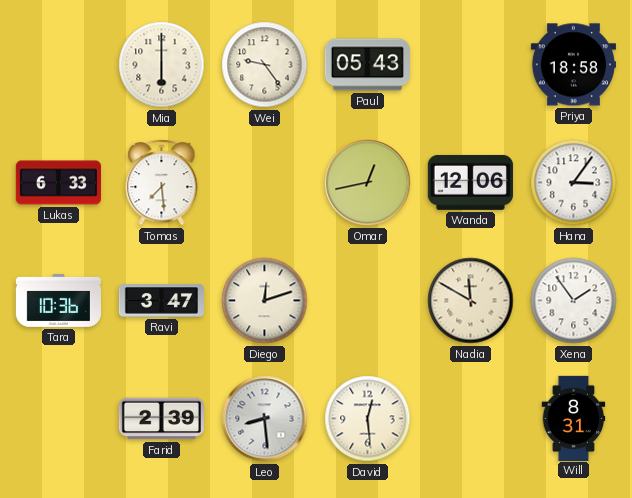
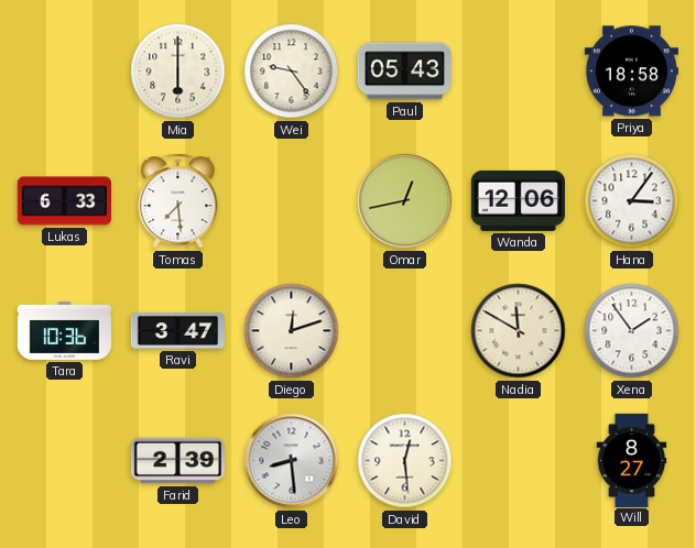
Will: 8:31 -> 8:27 (632, 460)
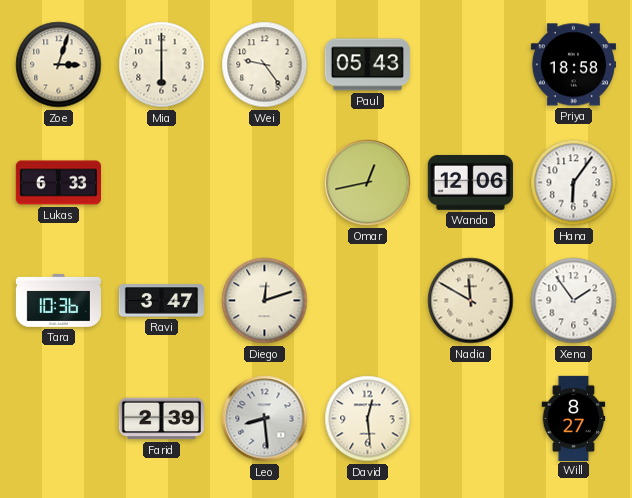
Zoe: none -> 3:03 (59, 65)
Tomas: 7:29 -> none (178, 201)
Hana: 3:06 -> 6:06 (574, 183)
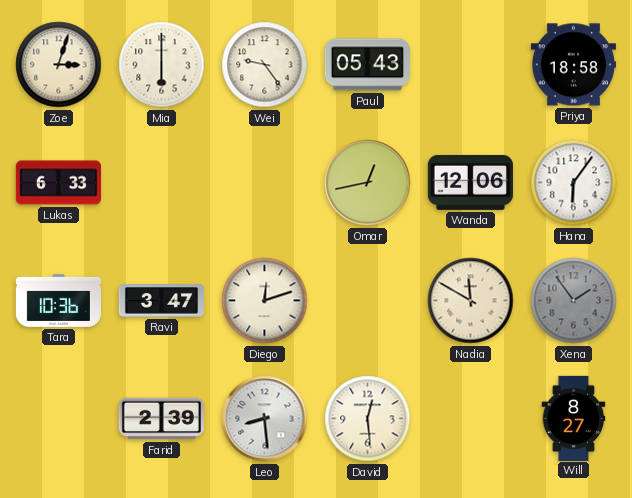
Xena dial: white -> grey (574, 301)
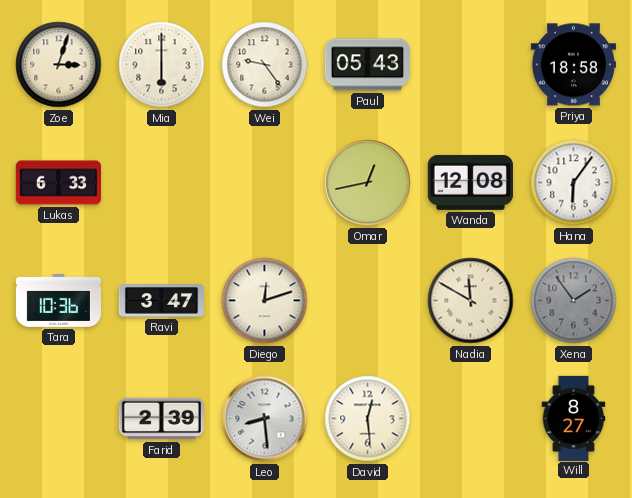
Wanda: 12:06 -> 12:08 (470, 182)
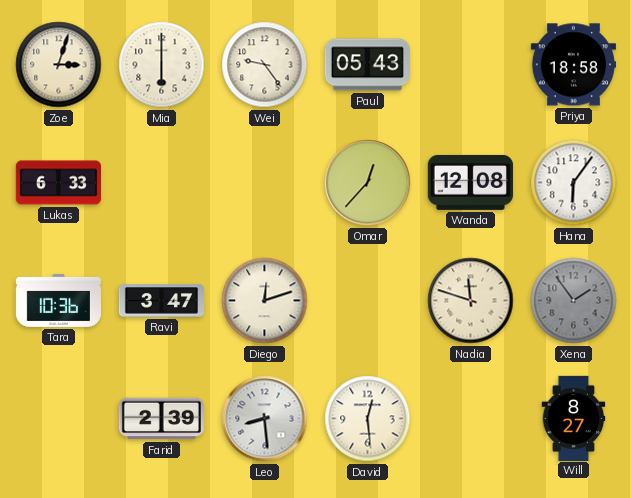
Omar: 12:43 -> 12:37 (368, 183)
Nadia: 11:50 -> 11:48 (471, 301)
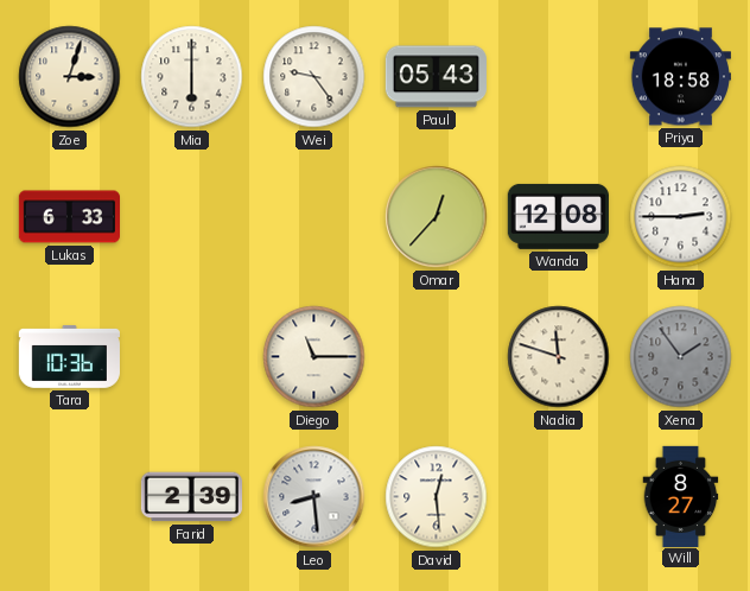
Hana: 6:06 -> 2:45 (681, 217)
Ravi: 3:47 -> none (161, 301)
Diego: 12:12 -> 11:15 (314, 357)
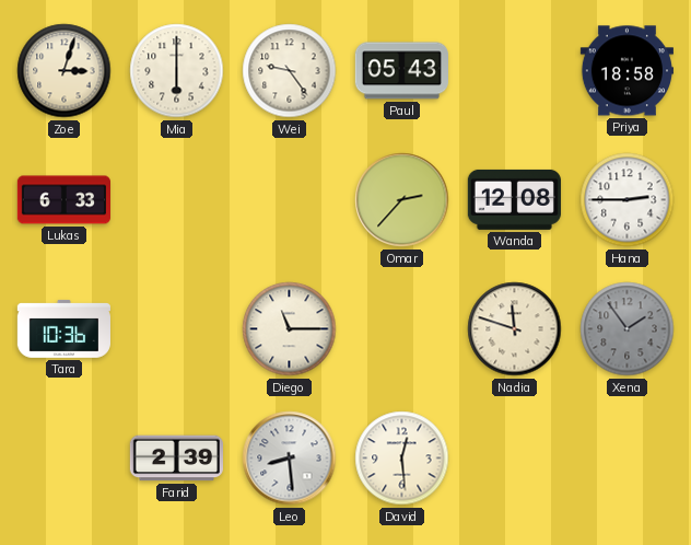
Omar: 12:37 -> 2:37 (402, 200)
Will: 8:27 -> none (681, 496)
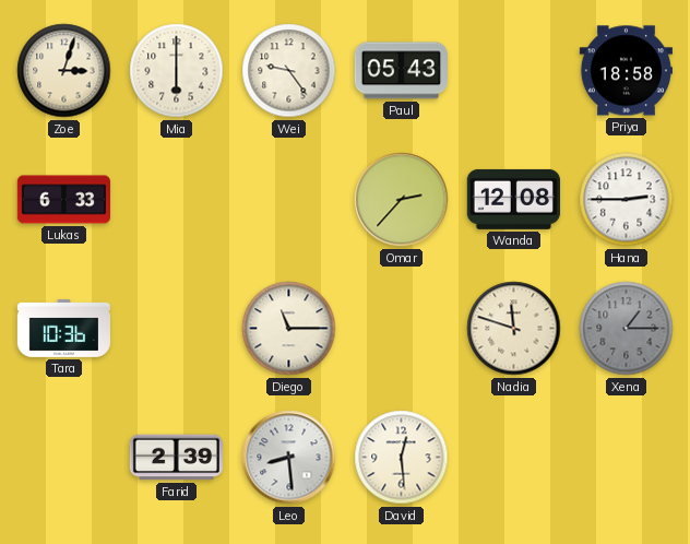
Xena: 1:54 -> 1:15 (627, 329)
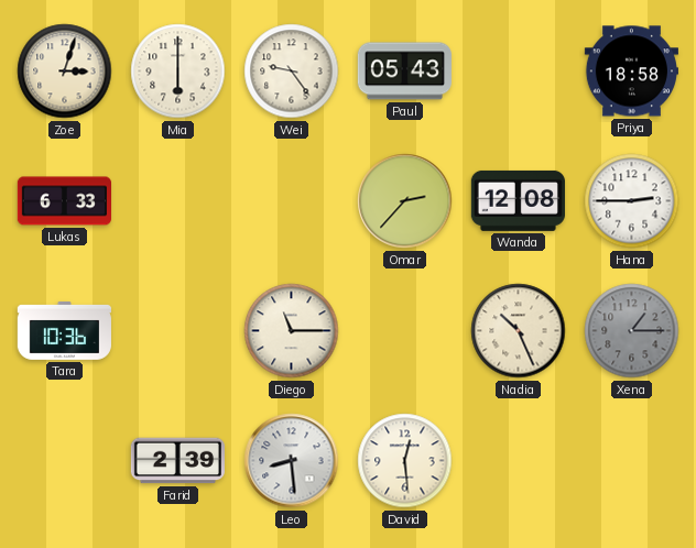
Nadia: 11:48 -> 10:26 (519, 331)
